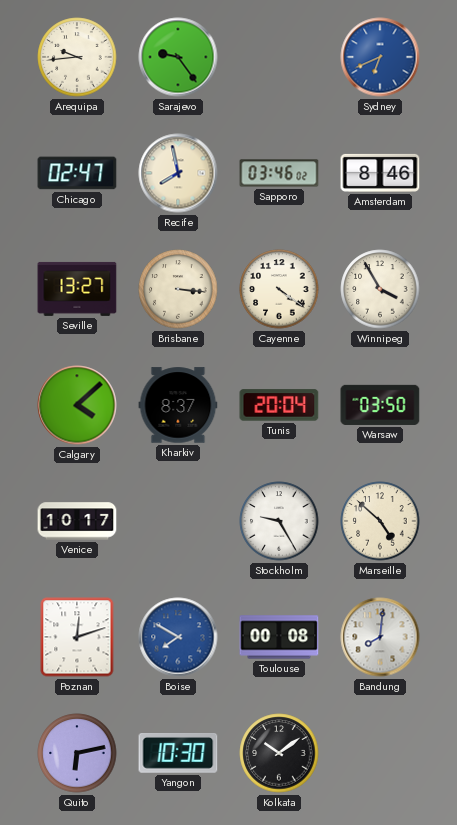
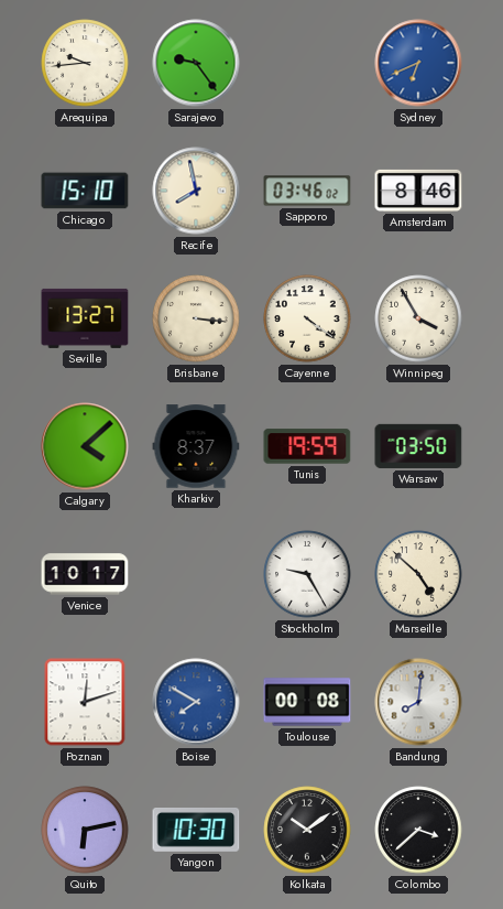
Chicago: 02:47 -> 15:10 (85, 191)
Tunis: 20:04 -> 19:59 (307, 446)
Colombo: none -> 3:38 (418, 830)
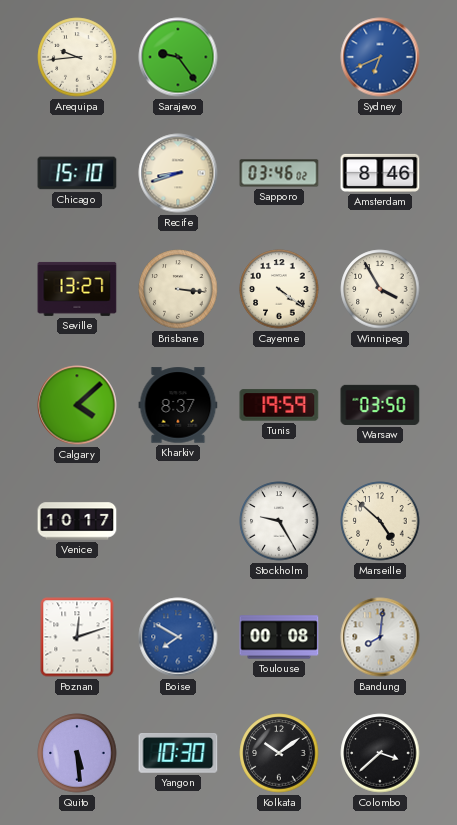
Recife: 7:58 -> 8:42 (178, 173)
Quito: 6:13 -> 5:29 (77, 753)
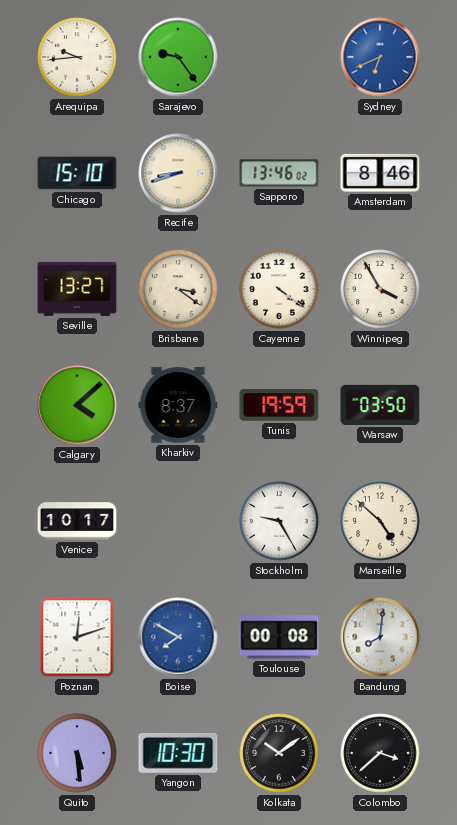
Sapporo: 03:46 -> 13:46 (279, 173)
Brisbane: 3:16 -> 3:21 (178, 289)
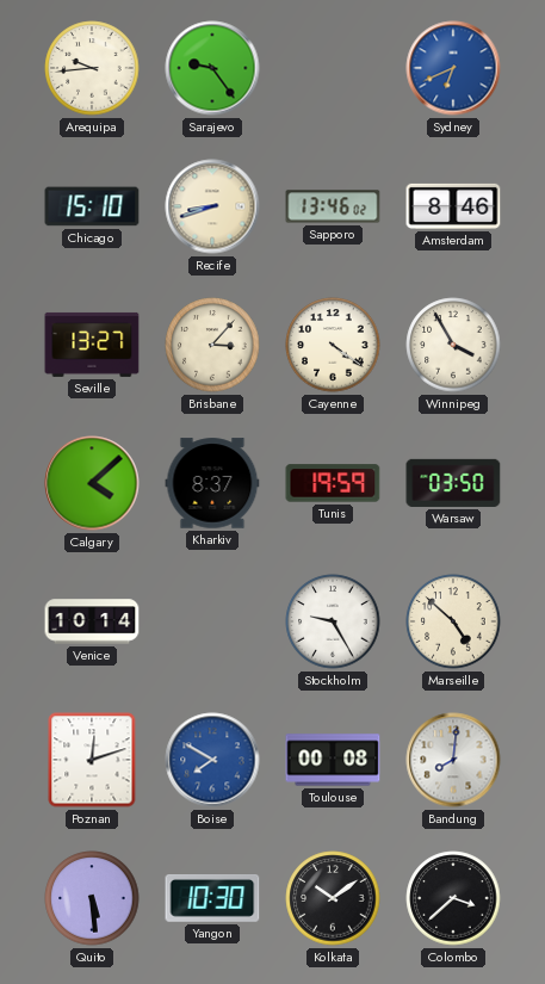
Brisbane: 3:21 -> 3:07 (212, 345)
Venice: 10:17 -> 10:14 (92, 621)
